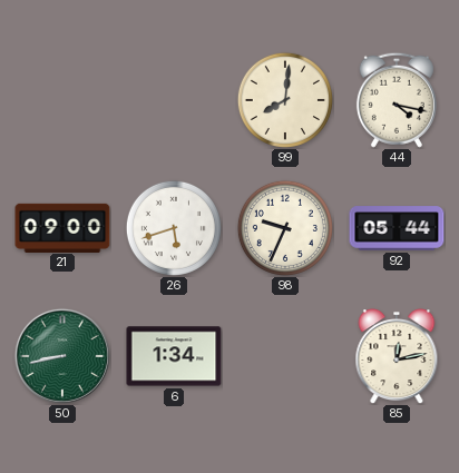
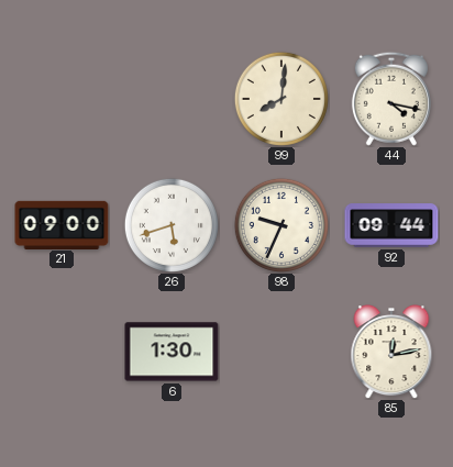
92: 05:44 -> 09:44 (391, 225)
50: 8:43 -> none (62, 356)
6: 1:34 -> 1:30 (172, 352)
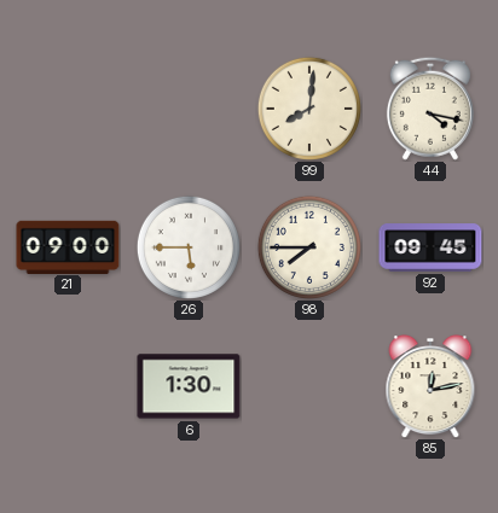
26: 5:42 -> 5:45 (189, 247)
98: 9:34 -> 7:45 (309, 247)
92: 09:44 -> 09:45 (430, 247)
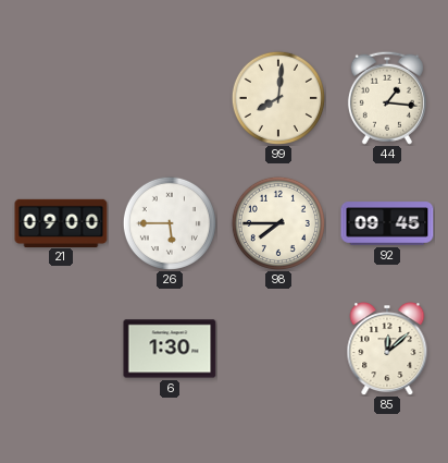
44: 4:17 -> 1:16 (387, 98)
85: 12:13 -> 12:08 (387, 350)
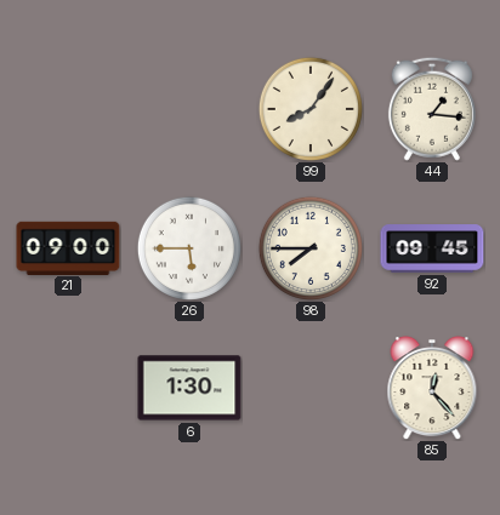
99: 8:01 -> 8:06 (311, 109)
85: 12:08 -> 12:23 (432, 389)
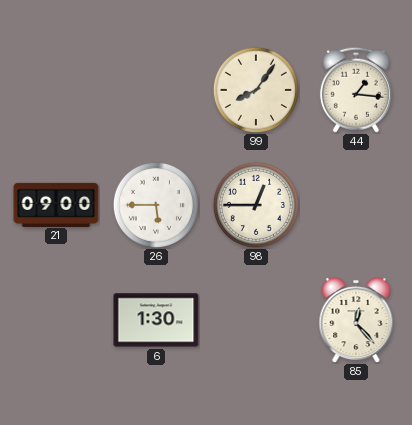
98: 7:45 -> 12:45 (256, 205)
92: 09:45 -> none (432, 248)
